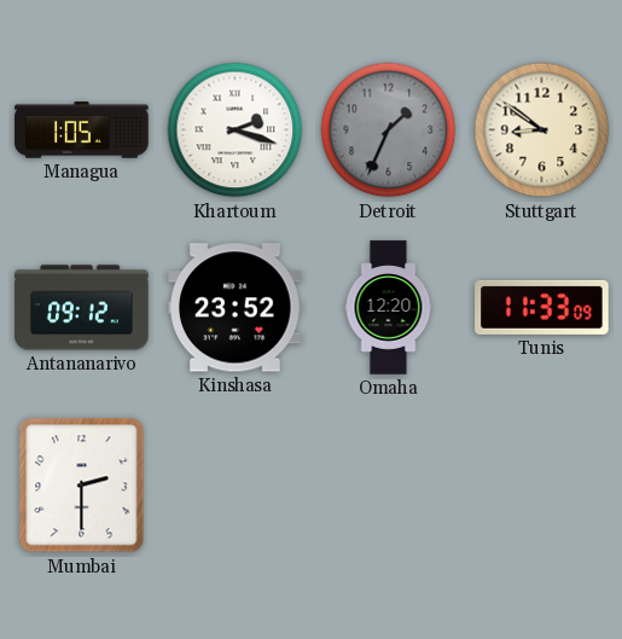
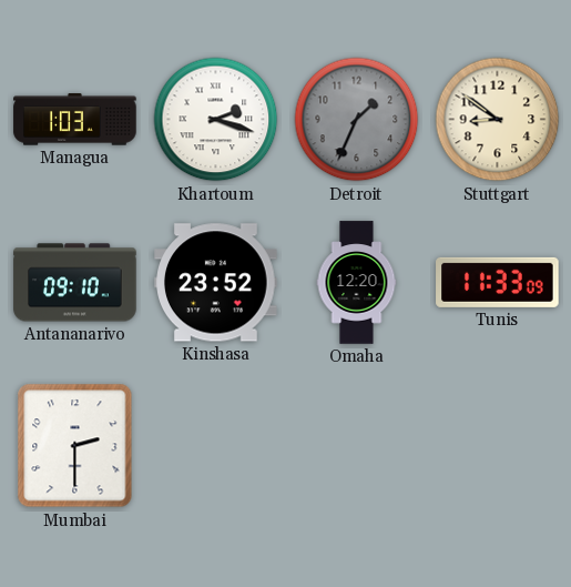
Managua: 1:05 -> 1:03 (75, 120)
Antananarivo: 09:12 -> 09:10 (75, 283)
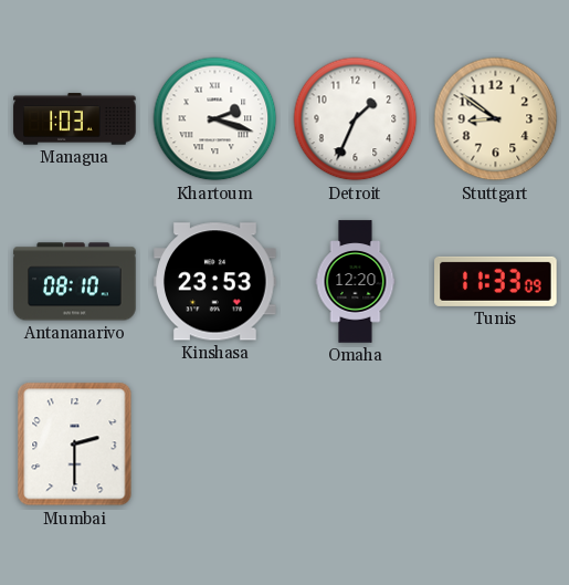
Detroit dial: grey -> white (356, 119)
Antananarivo: 09:10 -> 08:10 (75, 282)
Kinshasa: 23:52 -> 23:53 (215, 282)
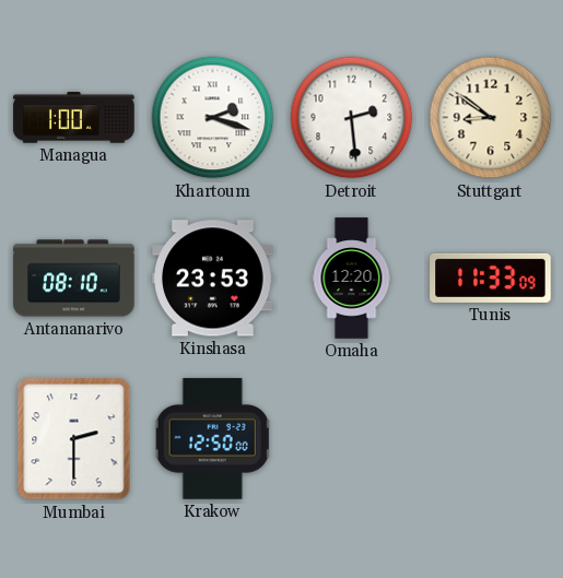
Managua: 1:03 -> 1:00 (74, 118)
Detroit: 1:34 -> 2:29 (352, 118)
Krakow: none -> 12:50 (212, 439)
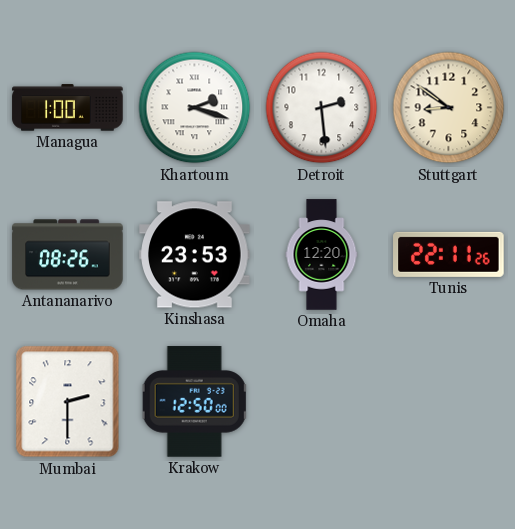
Antananarivo: 08:10 -> 08:26 (68, 255)
Tunis: 11:33 -> 22:11 (449, 254)
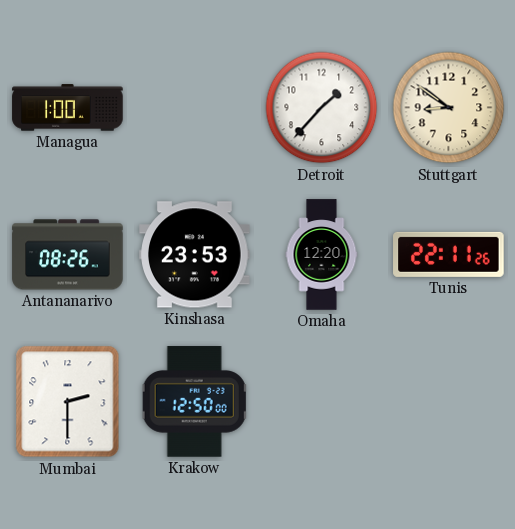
Khartoum: 2:18 -> none (195, 108)
Detroit: 2:29 -> 1:37 (322, 108)
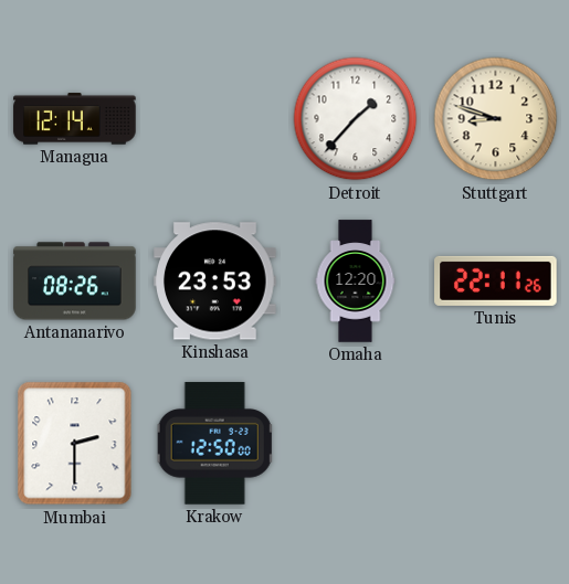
Managua: 1:00 -> 12:14 (75, 119)
Stuttgart: 8:51 -> 8:48 (496, 119)
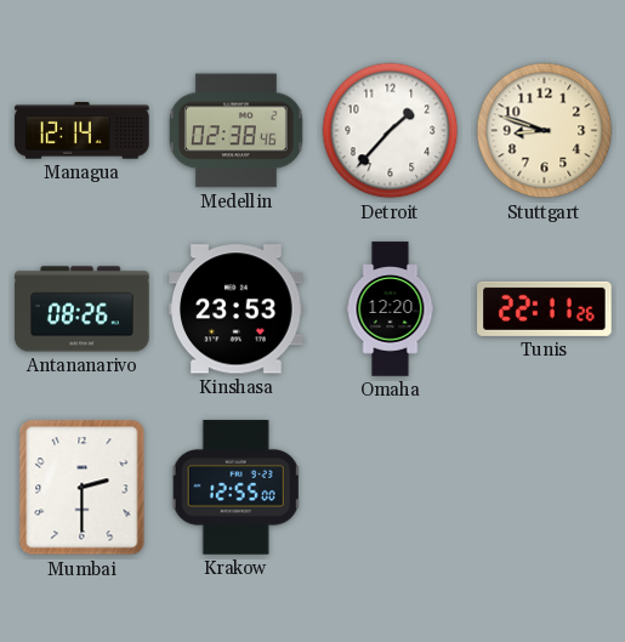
Medellin: none -> 02:38 (235, 131)
Krakow: 12:50 -> 12:55 (235, 488)
